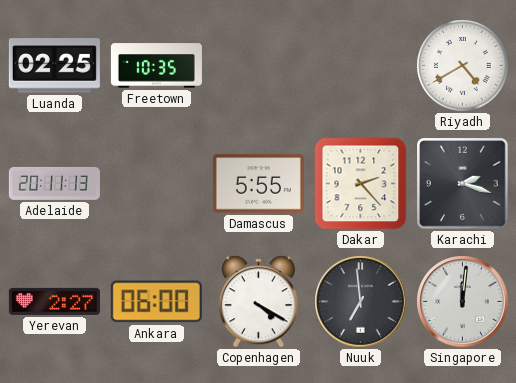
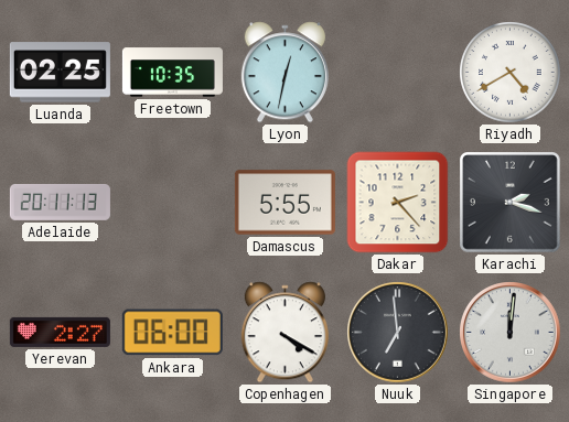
Lyon: none -> 12:32 (284, 73)
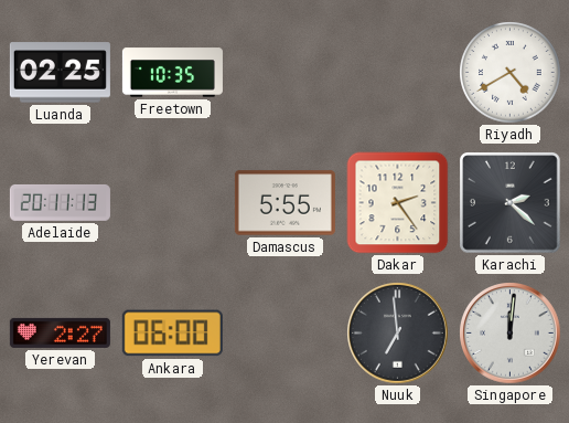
Lyon: 12:32 -> none (284, 73)
Dakar: 2:23 -> 2:24 (398, 203)
Karachi: 2:18 -> 2:22 (511, 203)
Copenhagen: 4:20 -> none (284, 333)
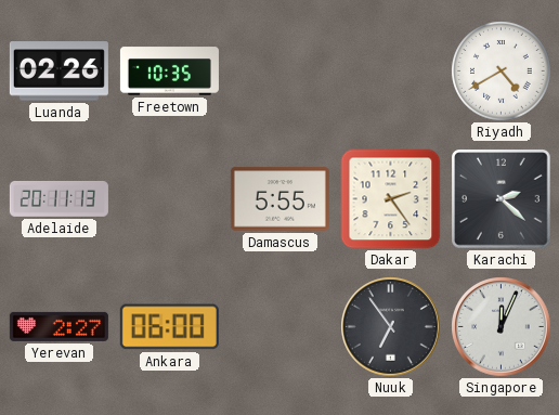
Luanda: 02:25 -> 02:26 (58, 72)
Nuuk: 6:59 -> 6:54 (391, 327)
Singapore: 12:01 -> 12:04 (502, 327)
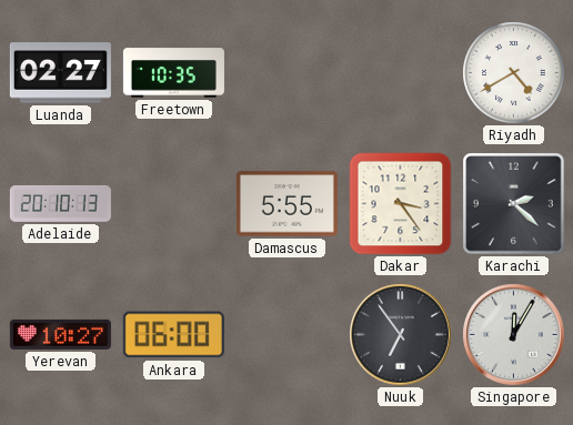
Luanda: 02:26 -> 02:27 (60, 73)
Adelaide: 20:11 -> 20:10 (60, 204)
Dakar: 2:24 -> 3:24 (401, 204)
Yerevan: 2:27 -> 10:27 (60, 334)
Singapore: 12:04 -> 12:05 (514, 335)
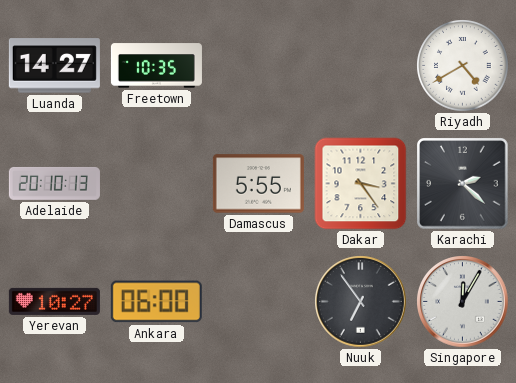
Luanda: 02:27 -> 14:27 (54, 66)
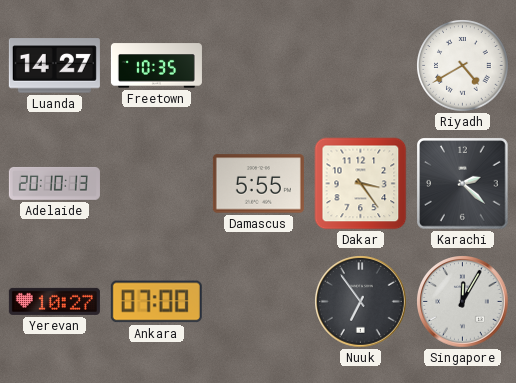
Ankara: 06:00 -> 07:00 (156, 302)
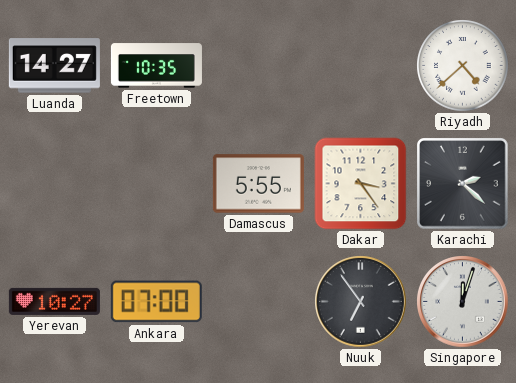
Riyadh: 4:40 -> 4:38 (463, 66)
Adelaide: 20:10 -> none (54, 184)
Singapore: 12:05 -> 12:03 (463, 302)
